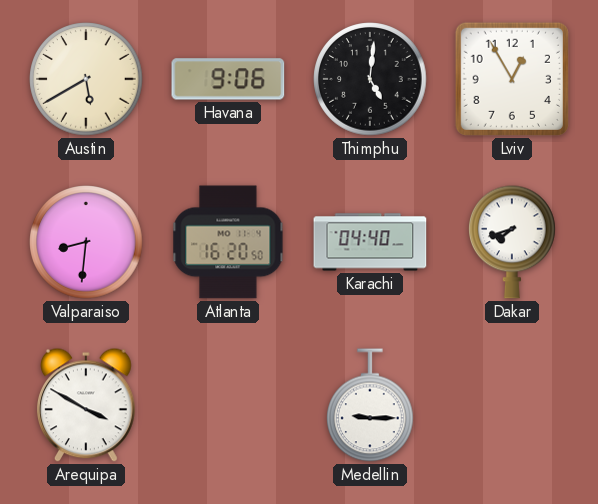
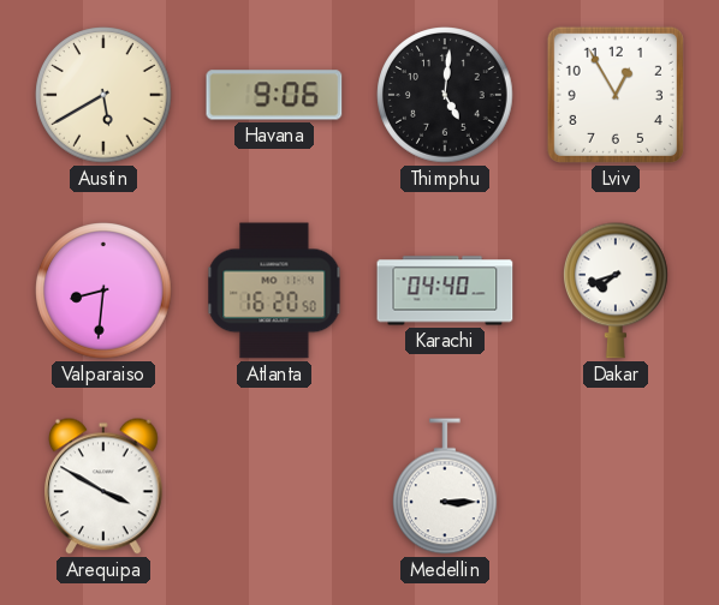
Medellin: 9:15 -> 3:15 (446, 486)
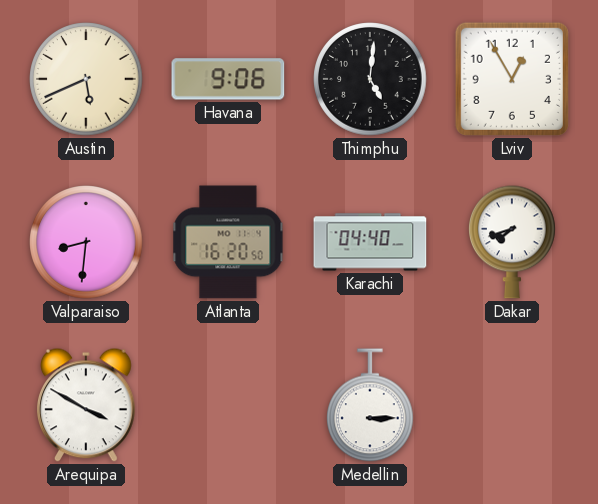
Austin: 5:40 -> 5:41 (86, 79)
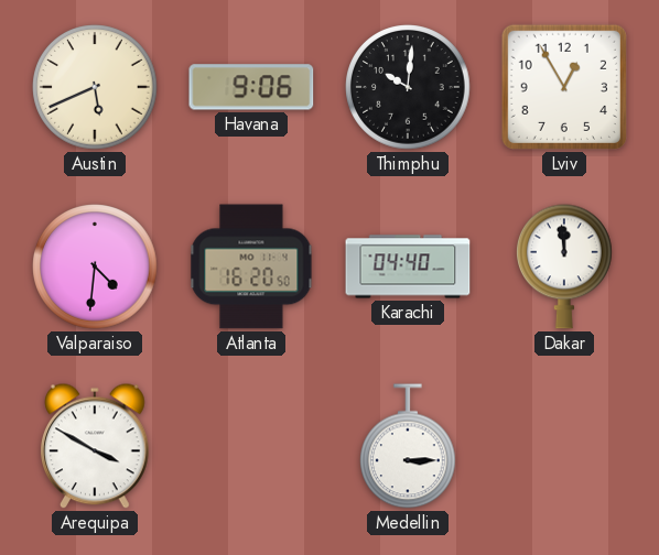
Thimphu: 5:01 -> 10:01 (408, 87)
Valparaiso: 8:31 -> 4:31 (95, 266)
Dakar: 7:42 -> 11:59 (565, 266)
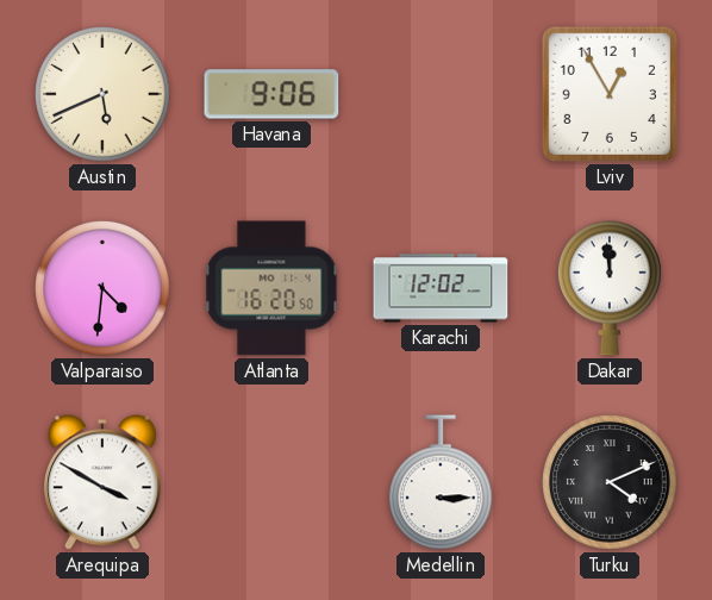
Thimphu: 10:01 -> none (408, 87)
Karachi: 04:40 -> 12:02 (441, 288)
Turku: none -> 4:11 (610, 482)
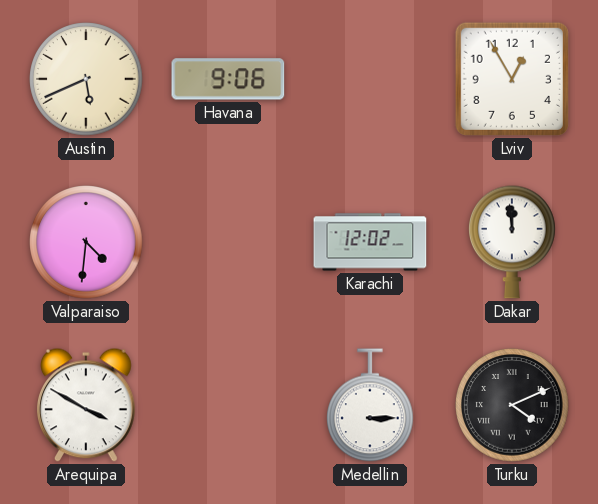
Atlanta: 16:20 -> none (271, 288)
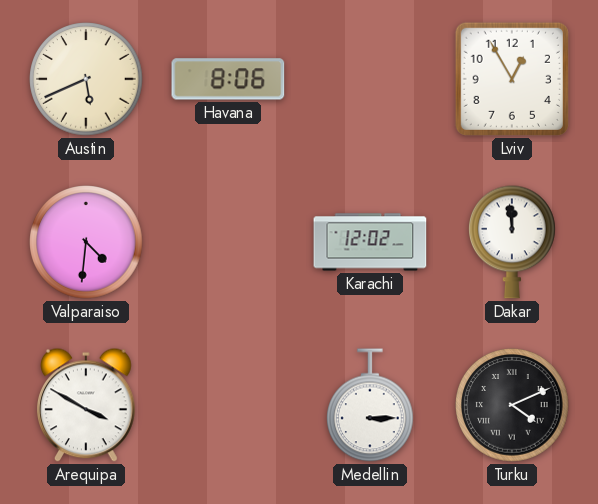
Havana: 9:06 -> 8:06 (228, 79)
